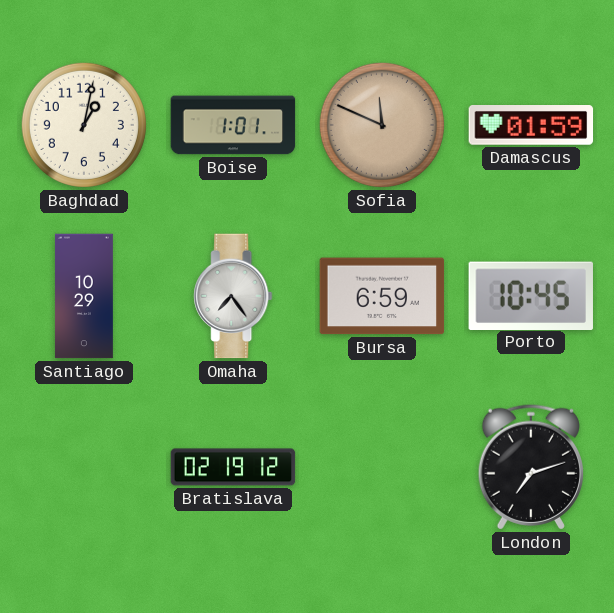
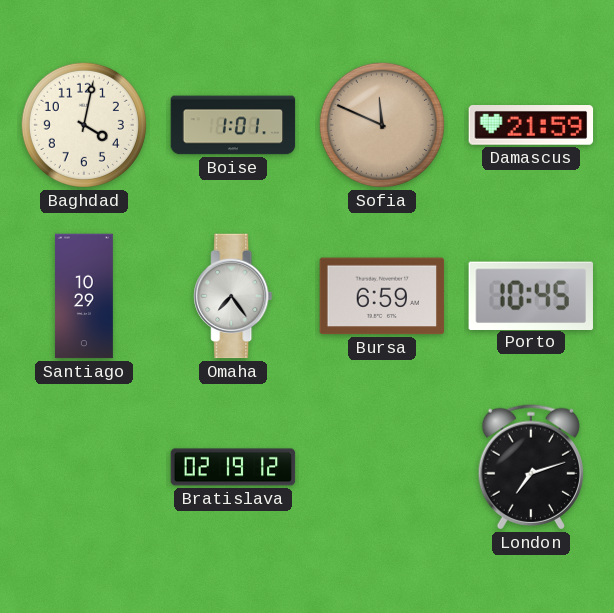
Baghdad: 1:02 -> 4:02 (84, 125)
Damascus: 01:59 -> 21:59 (531, 126)
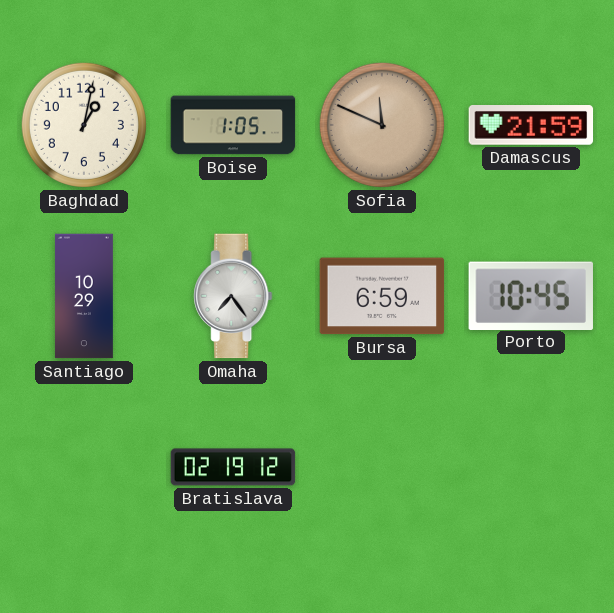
Baghdad: 4:02 -> 1:02 (84, 125)
Boise: 1:01 -> 1:05 (233, 125)
London: 7:12 -> none (530, 467)
